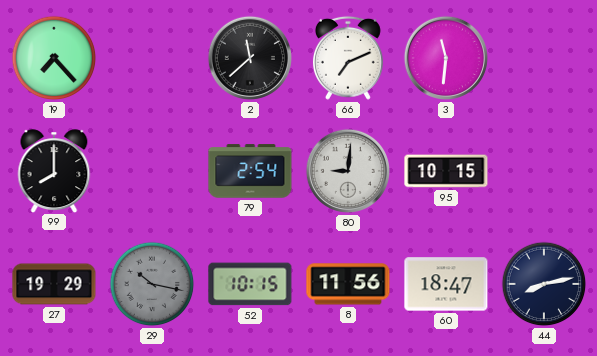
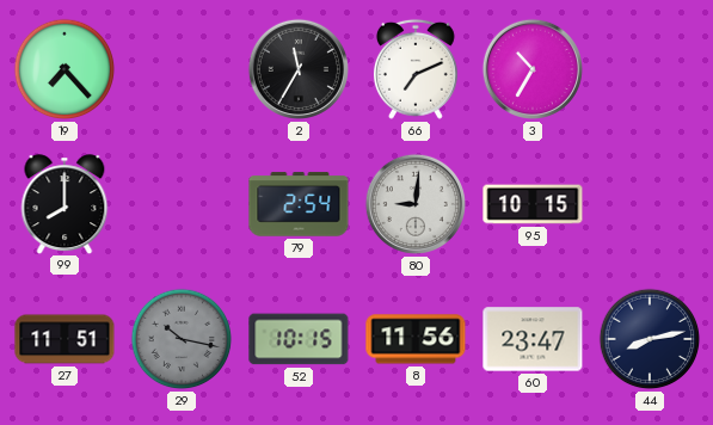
2: 11:38 -> 11:35 (299, 69)
3: 11:31 -> 10:35 (533, 69)
27: 19:29 -> 11:51 (64, 339)
60: 18:47 -> 23:47 (533, 339)
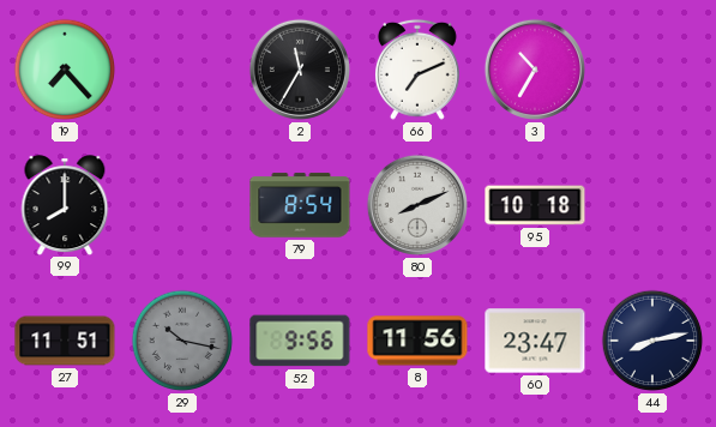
79: 2:54 -> 8:54 (300, 205)
80: 9:01 -> 8:11 (417, 205)
95: 10:15 -> 10:18 (535, 205)
52: 10:15 -> 9:56 (300, 341)
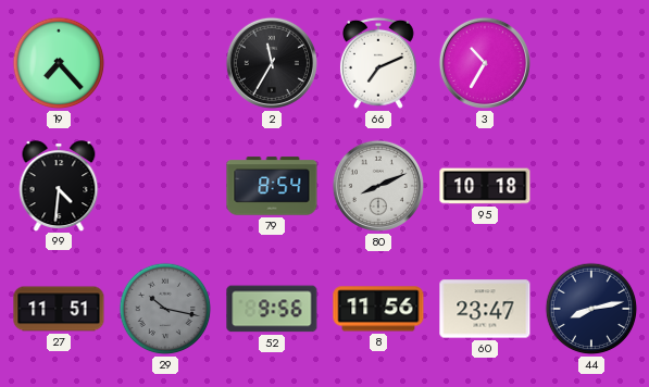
99: 8:00 -> 4:31 (59, 186)
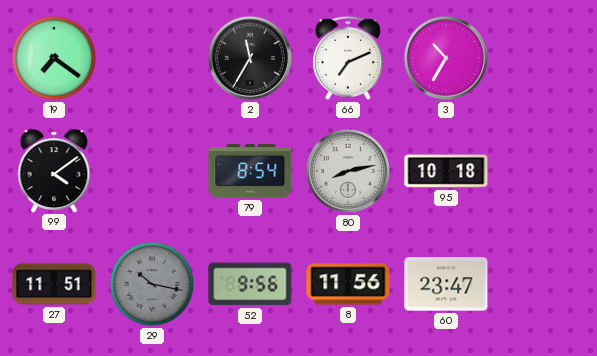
19: 7:23 -> 7:21 (54, 58)
99: 4:31 -> 4:09 (54, 171)
80: 8:11 -> 8:13 (348, 171)
44: 8:13 -> none (591, 309)
